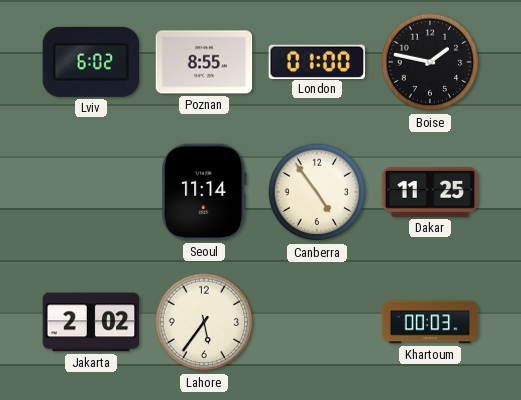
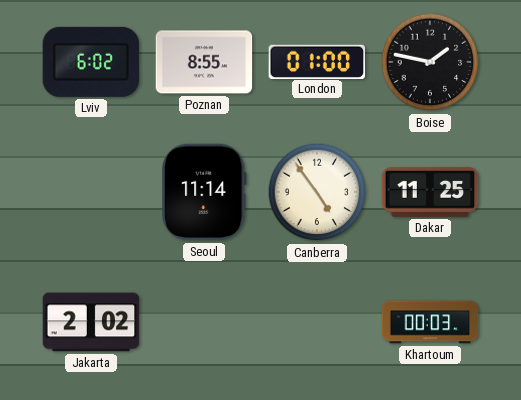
Lahore: 5:36 -> none (204, 322)
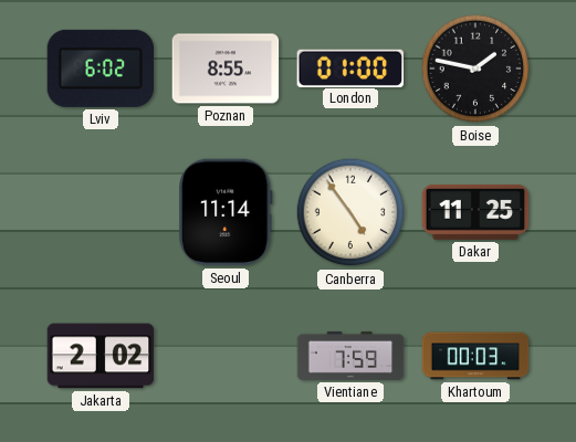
Vientiane: none -> 7:59 (350, 356)
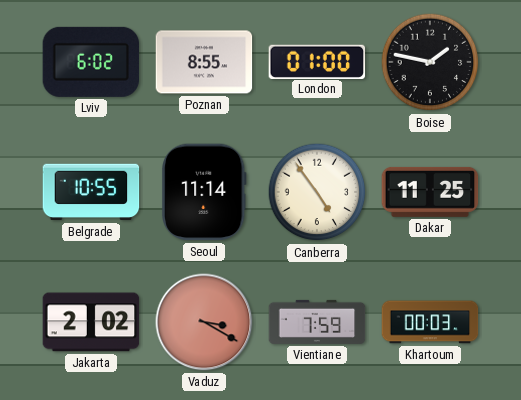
Belgrade: none -> 10:55 (91, 192)
Vaduz: none -> 3:20 (204, 322)
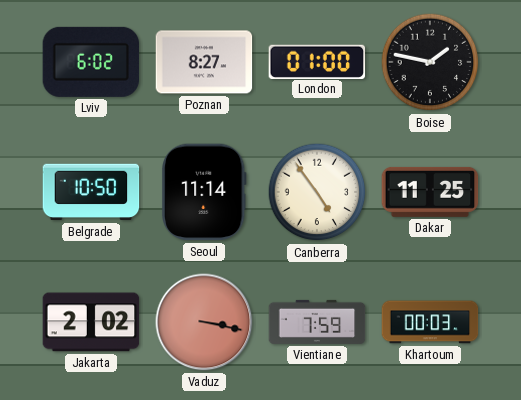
Poznan: 8:55 -> 8:27 (204, 62)
Belgrade: 10:55 -> 10:50 (91, 192)
Vaduz: 3:20 -> 3:17 (204, 322)
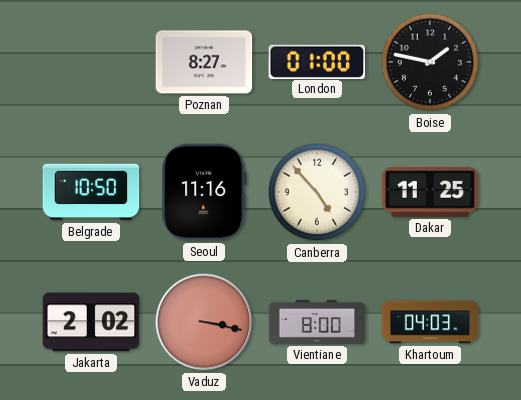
Lviv: 6:02 -> none (91, 62)
Seoul: 11:14 -> 11:16 (205, 192)
Canberra: 4:54 -> 4:53 (317, 192)
Vientiane: 7:59 -> 8:00 (317, 322)
Khartoum: 00:03 -> 04:03 (430, 322)
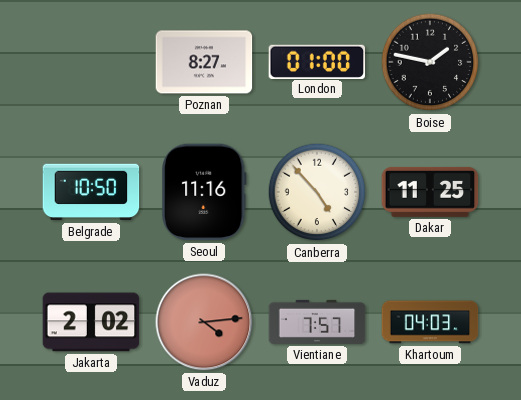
Vaduz: 3:17 -> 4:14 (204, 322)
Vientiane: 8:00 -> 7:57 (317, 322)
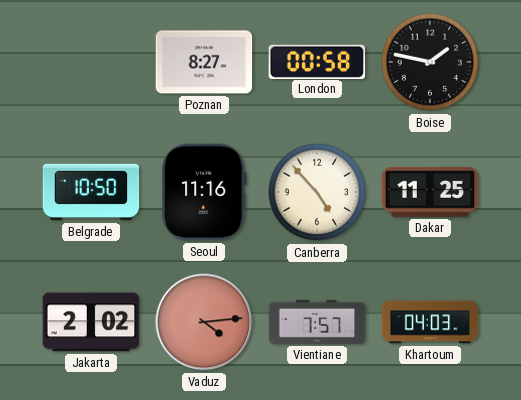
London: 01:00 -> 00:58 (317, 61)
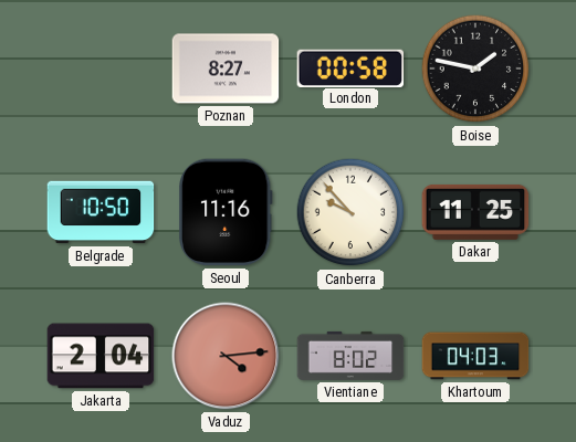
Canberra: 4:53 -> 9:53 (350, 212)
Jakarta: 2:02 -> 2:04 (101, 356)
Vientiane: 7:57 -> 8:02 (350, 356)
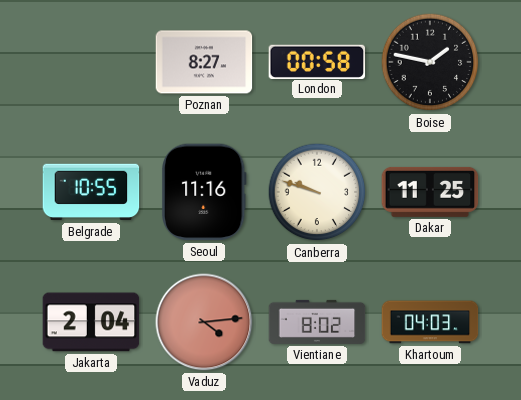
Belgrade: 10:50 -> 10:55 (91, 192)
Canberra: 9:53 -> 9:48 (317, 192)
